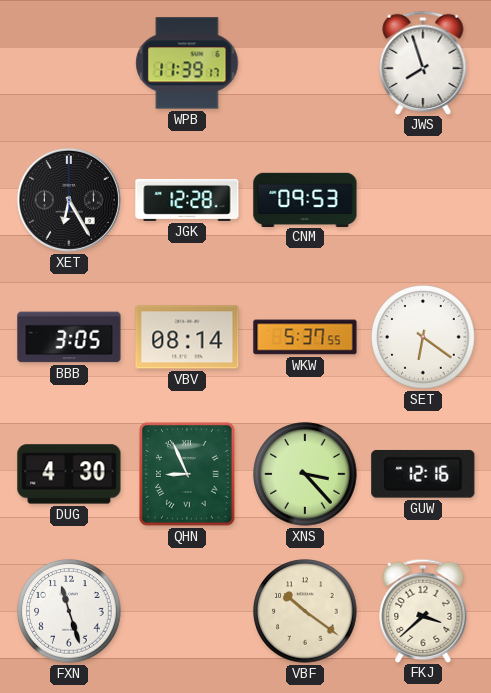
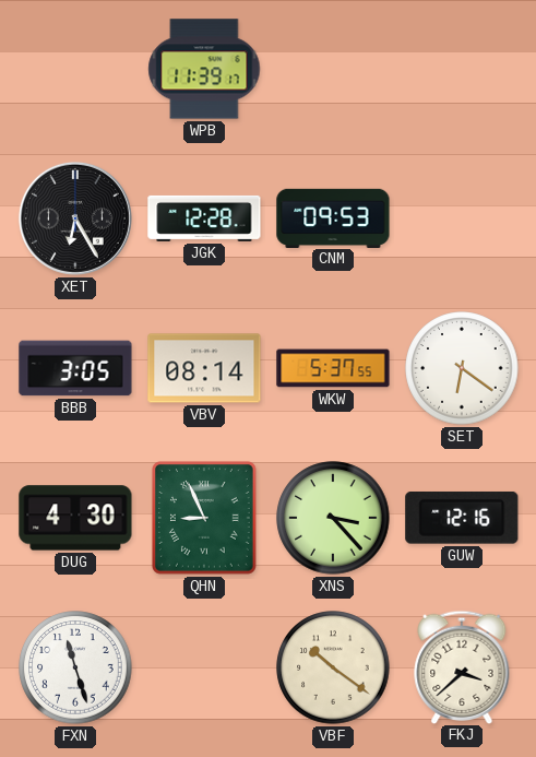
JWS: 7:57 -> none (423, 62)
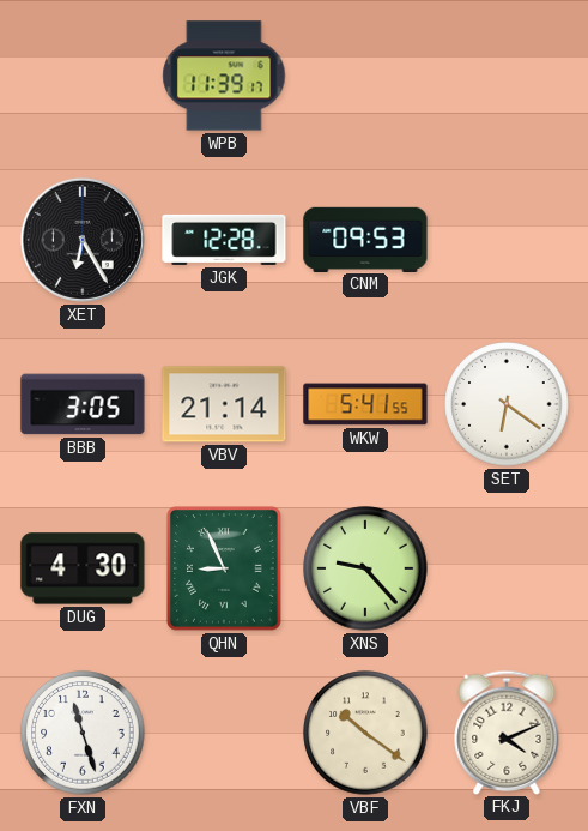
VBV: 08:14 -> 21:14 (224, 404)
WKW: 5:37 -> 5:41 (365, 404)
XNS: 3:23 -> 9:23 (365, 568)
GUW: 12:16 -> none (462, 518)
FKJ: 3:38 -> 4:11 (507, 731)
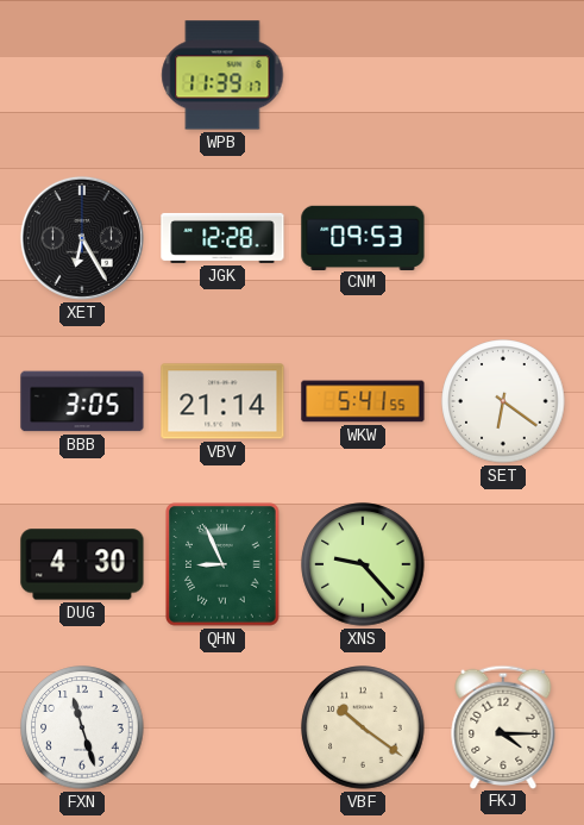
FKJ: 4:11 -> 4:15 (503, 726)
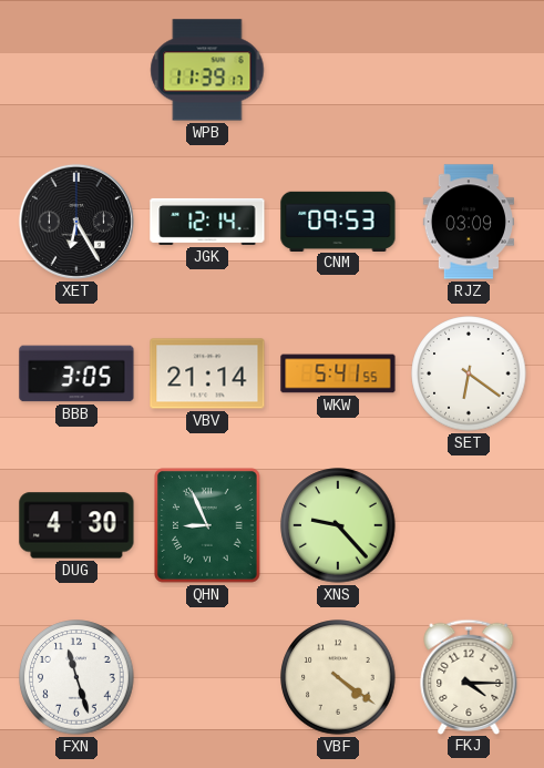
JGK: 12:28 -> 12:14 (207, 222)
RJZ: none -> 03:09 (468, 222)
VBF: 10:21 -> 4:21 (338, 677)
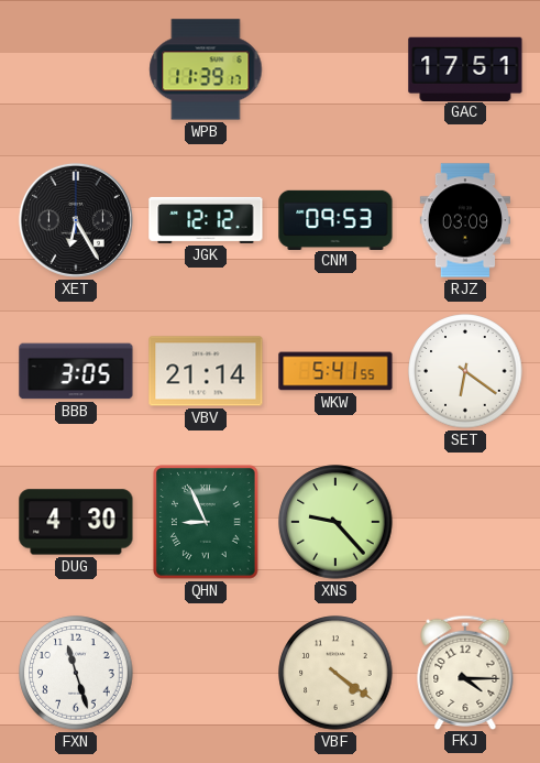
GAC: none -> 17:51 (465, 68)
JGK: 12:14 -> 12:12 (206, 220)
